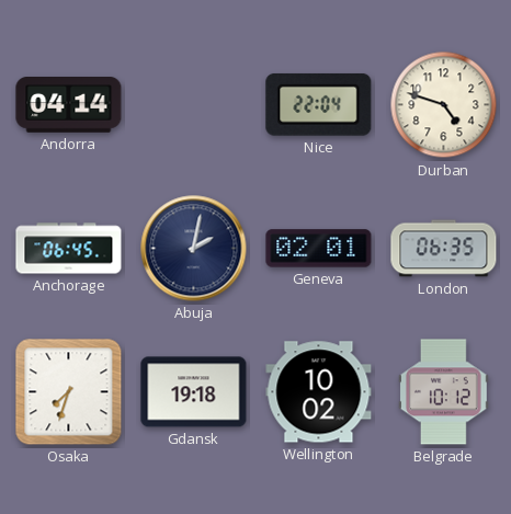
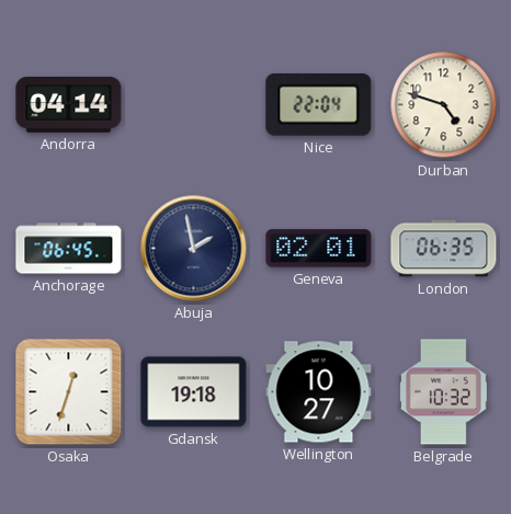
Abuja: 2:02 -> 1:58 (194, 249)
Osaka: 7:33 -> 12:33 (69, 392)
Wellington: 10:02 -> 10:27 (319, 392)
Belgrade: 10:12 -> 10:32 (444, 392)
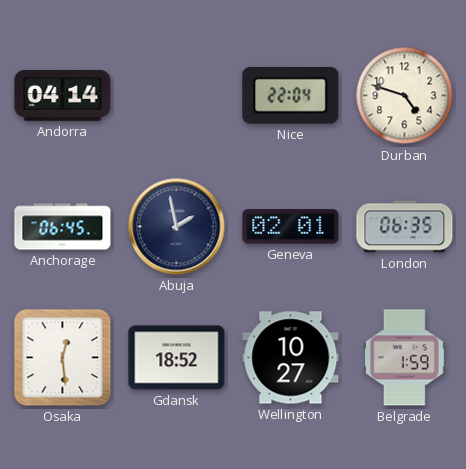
Osaka: 12:33 -> 12:29 (63, 358)
Gdansk: 19:18 -> 18:52 (177, 358)
Belgrade: 10:32 -> 1:59 (405, 358)
